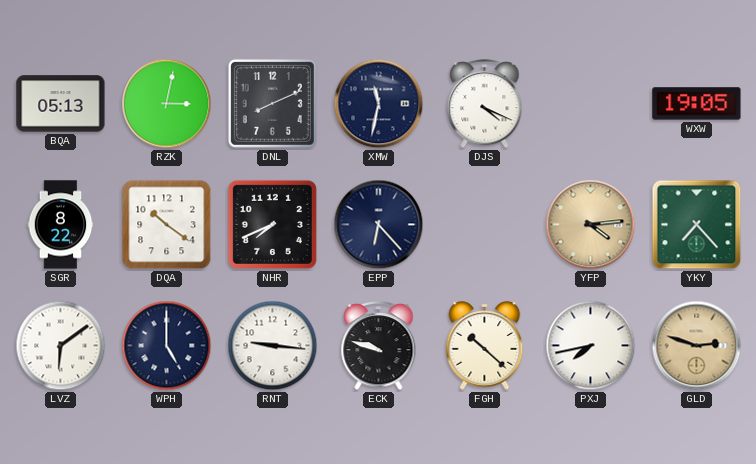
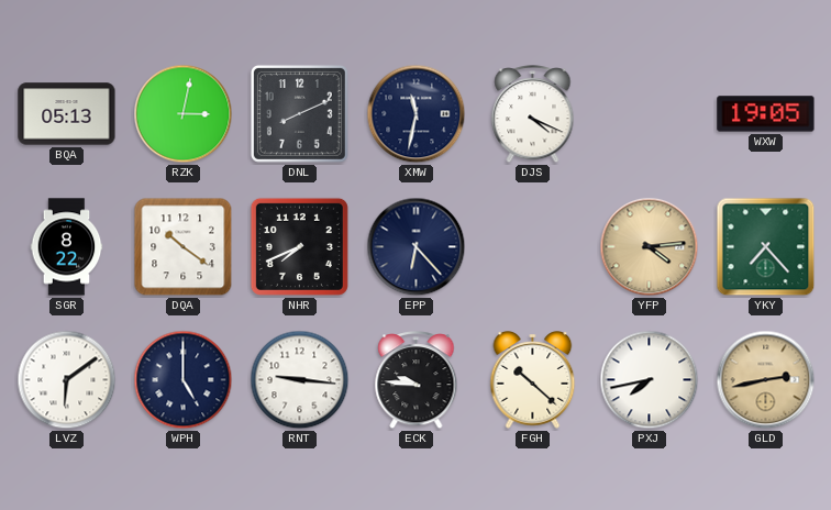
ECK: 9:48 -> 9:46 (417, 380)
GLD: 2:48 -> 2:43 (766, 380)
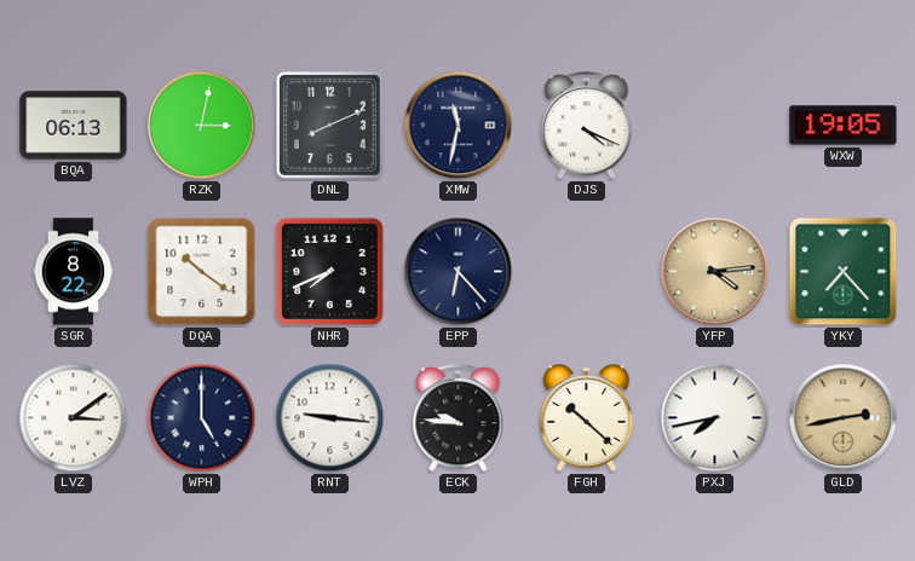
BQA: 05:13 -> 06:13 (74, 126)
LVZ: 6:09 -> 3:09 (74, 418)
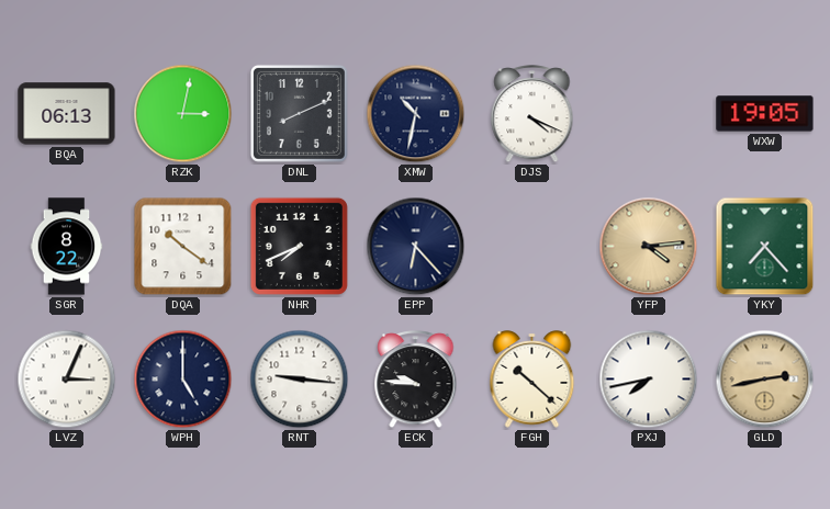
XMW: 11:32 -> 10:32 (416, 114)
LVZ: 3:09 -> 3:04 (67, 380)
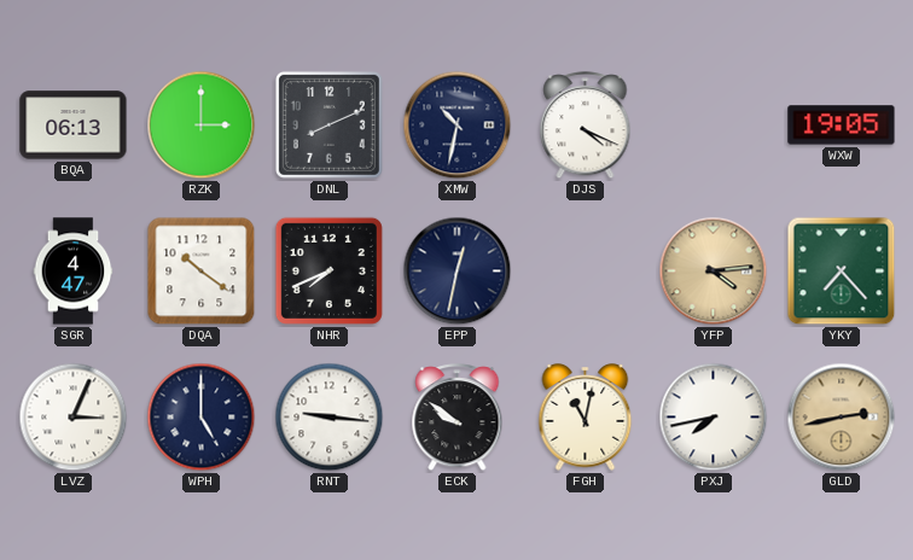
RZK: 3:02 -> 3:00 (202, 126)
SGR: 8:22 -> 4:47 (74, 272)
EPP: 6:23 -> 12:32 (458, 272)
ECK: 9:46 -> 9:51 (458, 418)
FGH: 10:22 -> 11:02 (586, 418)
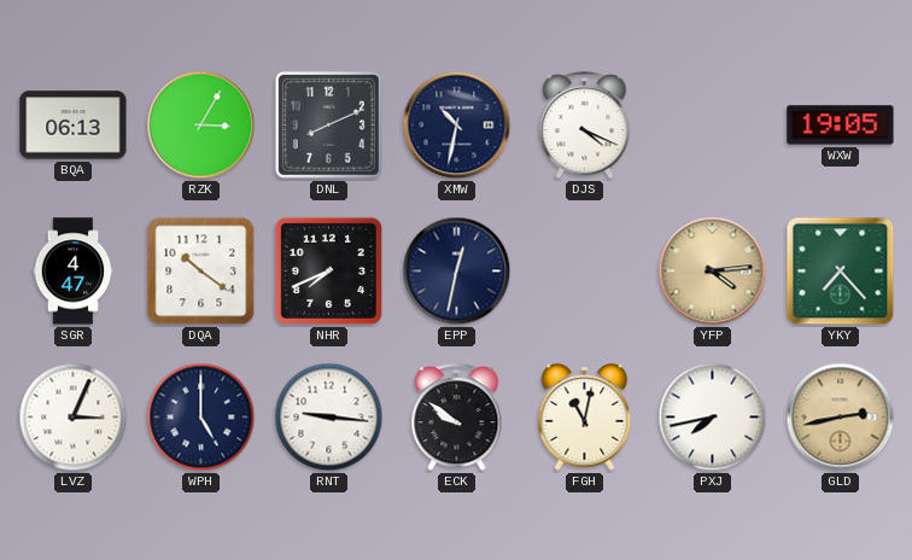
RZK: 3:00 -> 3:05 (201, 126)
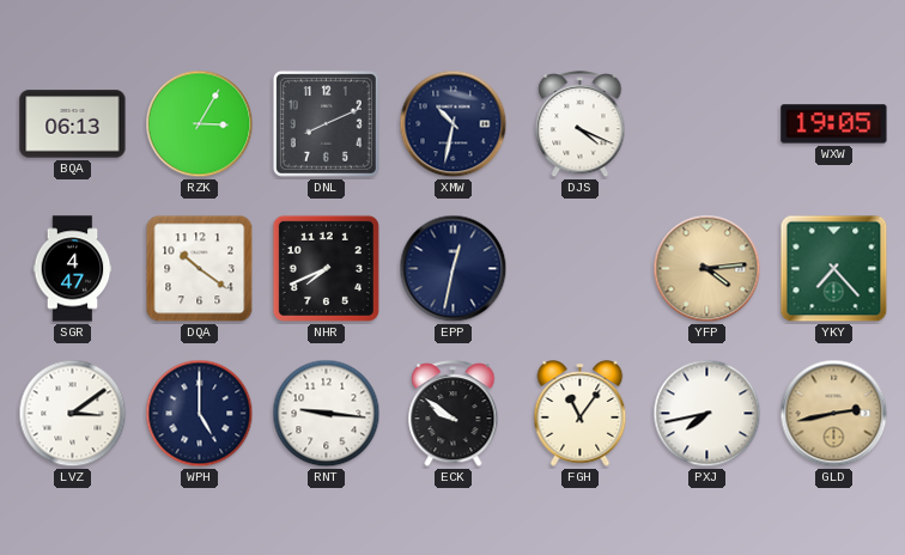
LVZ: 3:04 -> 3:09 (73, 414)
FGH: 11:02 -> 11:06 (581, 414)
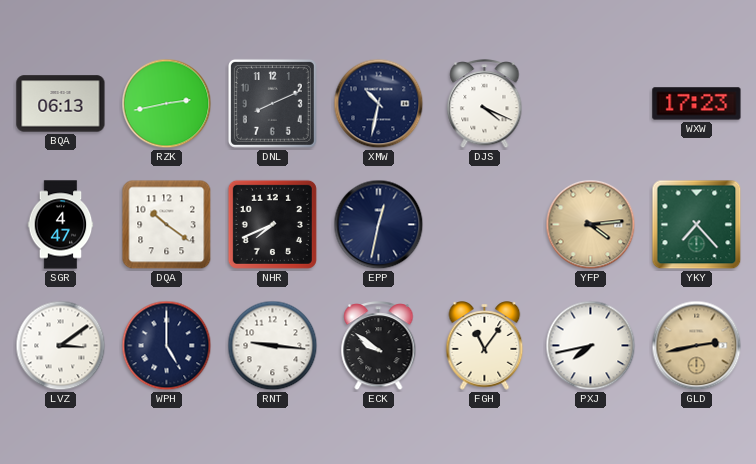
RZK: 3:05 -> 2:43 (167, 104)
WXW: 19:05 -> 17:23 (697, 104)
